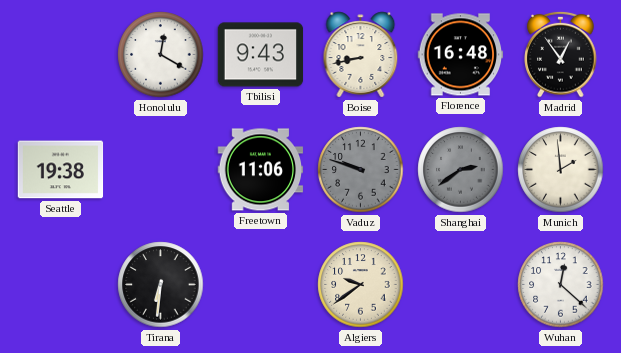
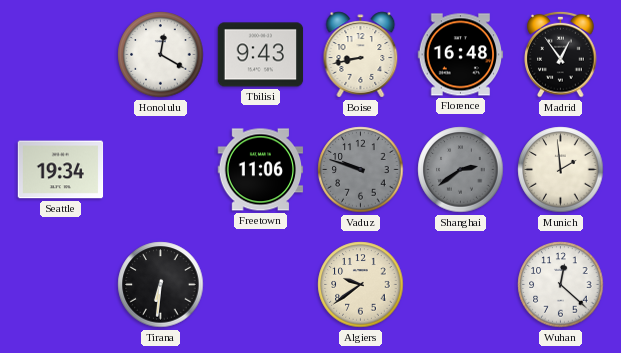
Seattle: 19:38 -> 19:34 (61, 170)
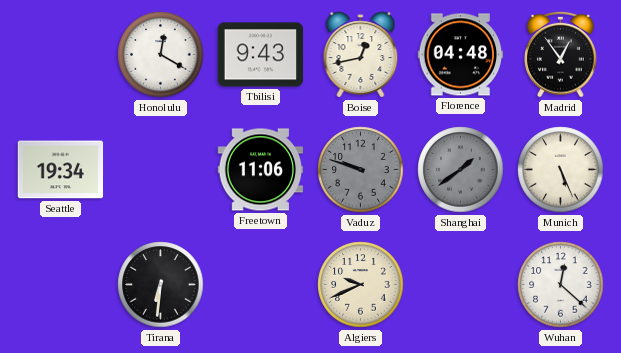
Boise: 8:43 -> 12:43 (361, 55)
Florence: 16:48 -> 04:48 (461, 55)
Shanghai: 2:39 -> 1:39 (461, 170)
Munich: 1:59 -> 5:26 (561, 170)
Algiers: 9:39 -> 9:41 (361, 285)
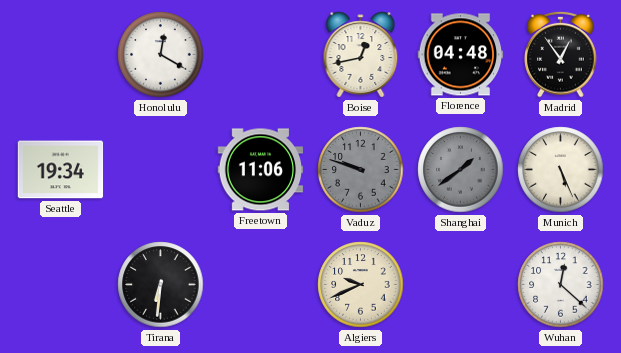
Tbilisi: 9:43 -> none (261, 55)
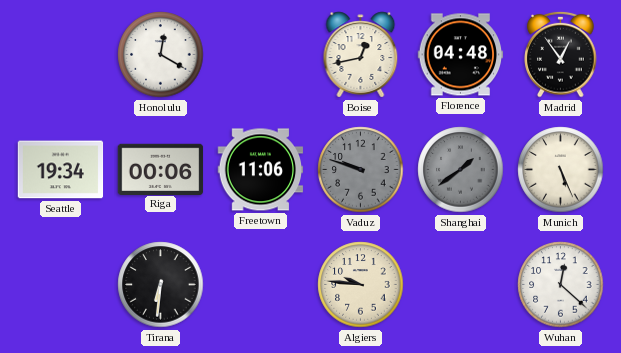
Riga: none -> 00:06 (161, 169)
Algiers: 9:41 -> 9:46 (361, 285)
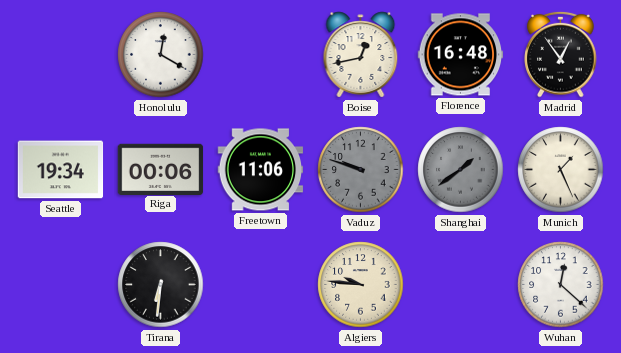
Florence: 04:48 -> 16:48 (461, 55)
Munich: 5:26 -> 1:26 (561, 170)
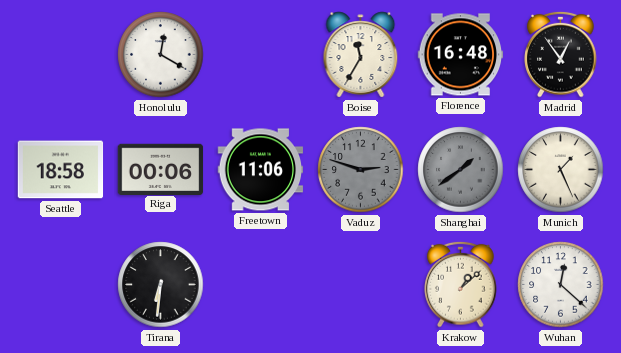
Boise: 12:43 -> 11:35 (361, 55)
Seattle: 19:34 -> 18:58 (61, 170)
Vaduz: 9:48 -> 2:48 (361, 170)
Algiers: 9:46 -> none (361, 285)
Krakow: none -> 1:08 (461, 284)
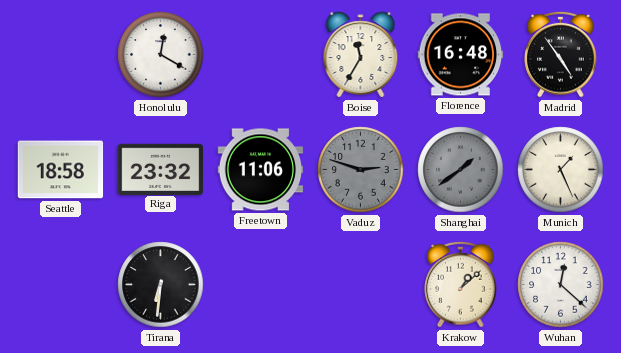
Madrid: 12:54 -> 4:54 (561, 54)
Riga: 00:06 -> 23:32 (161, 169)
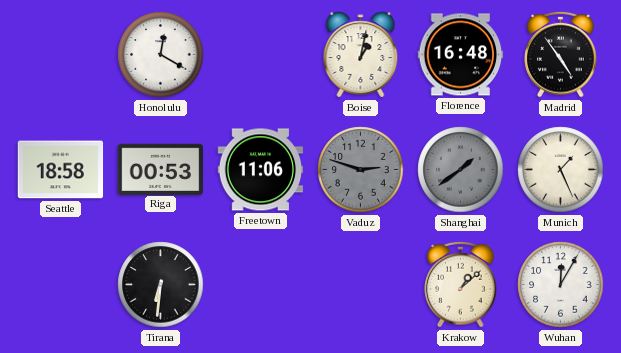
Boise: 11:35 -> 1:02 (361, 55)
Riga: 23:32 -> 00:53 (161, 169)
Wuhan: 12:22 -> 12:05 (561, 285)
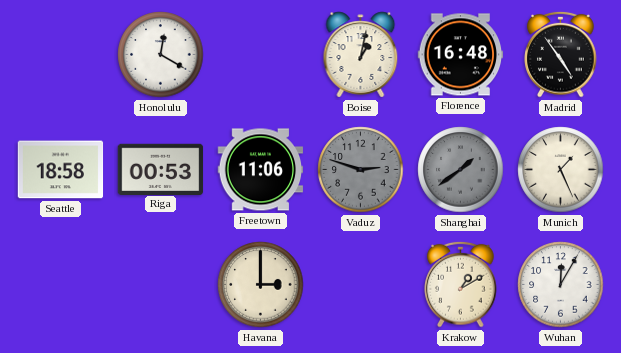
Tirana: 6:31 -> none (161, 285)
Havana: none -> 3:00 (261, 285)
Krakow: 1:08 -> 1:10 (461, 284)
